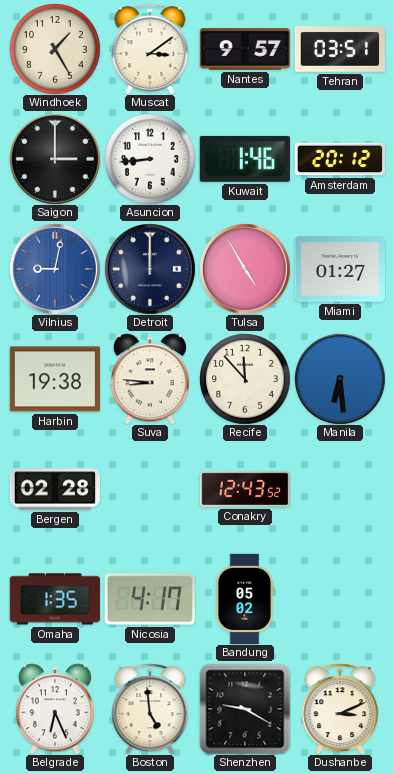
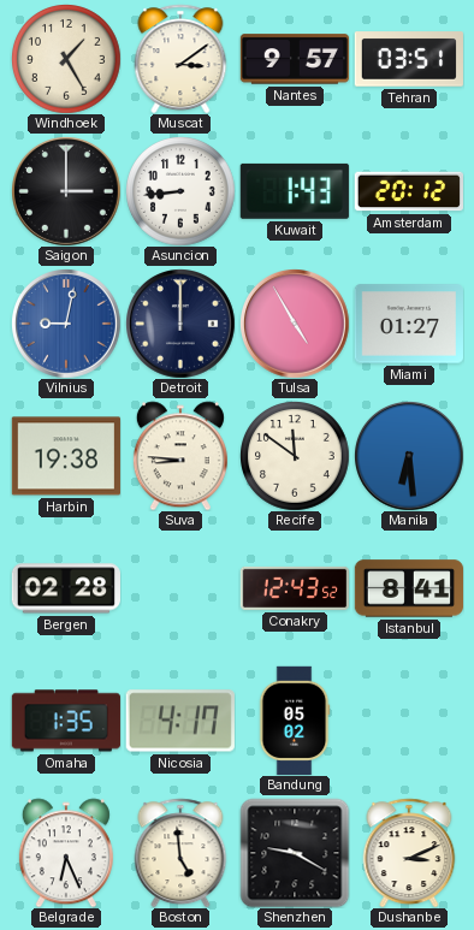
Kuwait: 1:46 -> 1:43 (295, 191)
Recife: 11:53 -> 11:51 (295, 456)
Istanbul: none -> 8:41 (408, 588)
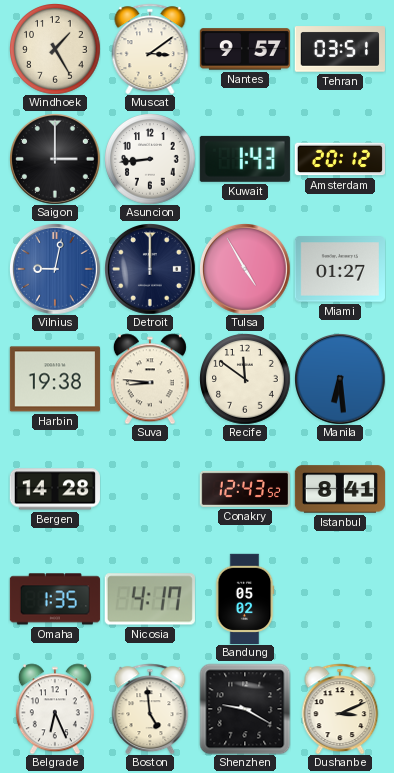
Bergen: 02:28 -> 14:28 (55, 489)
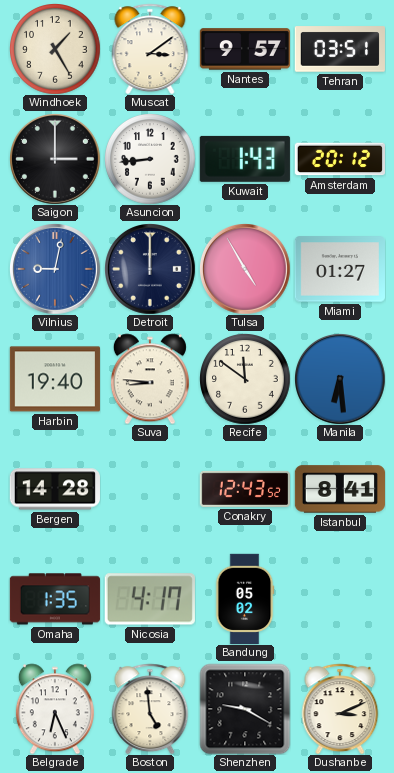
Harbin: 19:38 -> 19:40 (55, 379)
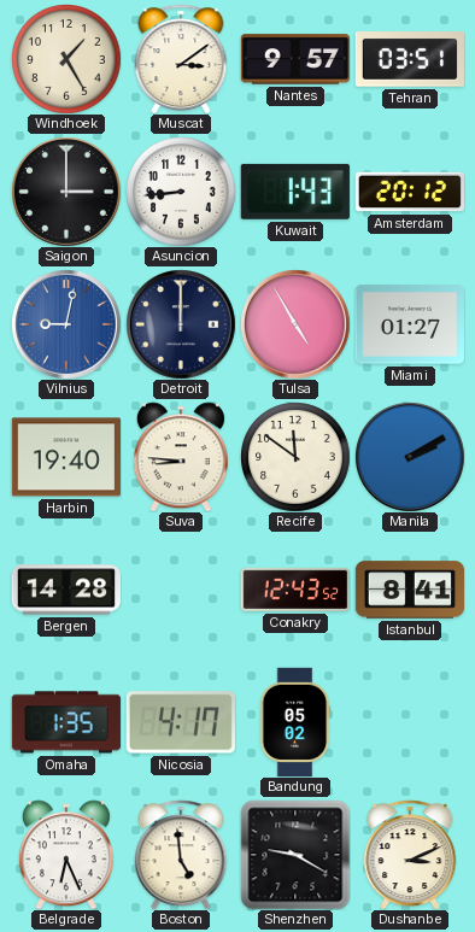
Manila: 6:29 -> 2:10 (410, 457)
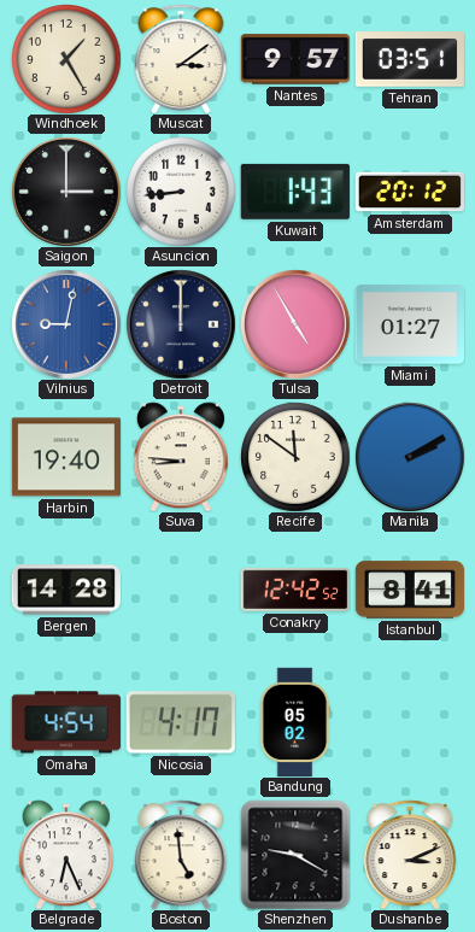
Conakry: 12:43 -> 12:42 (294, 590)
Omaha: 1:35 -> 4:54 (66, 722)
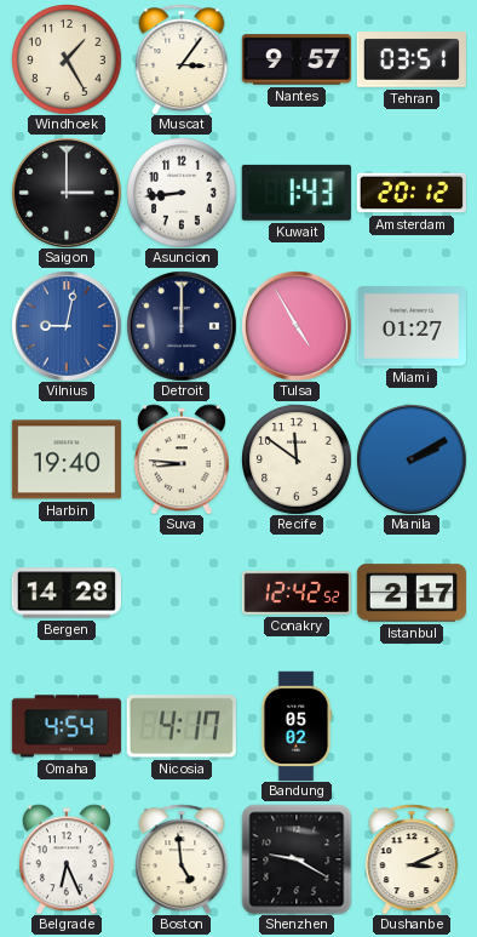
Muscat: 3:09 -> 3:06 (182, 59)
Istanbul: 8:41 -> 2:17 (410, 593)
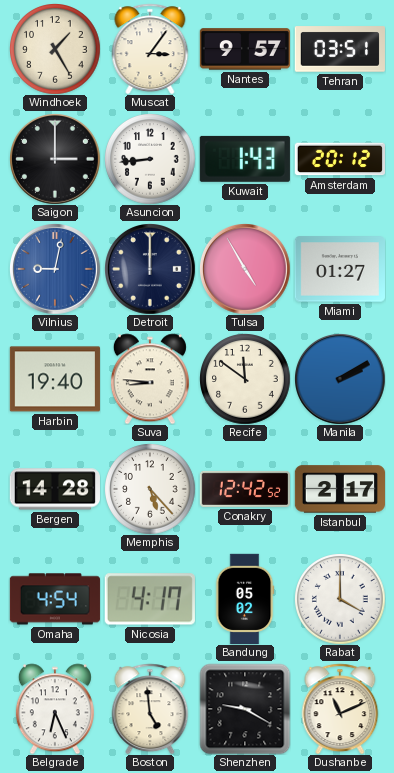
Memphis: none -> 5:23 (150, 489)
Rabat: none -> 4:00 (340, 599)
Dushanbe: 3:11 -> 11:11 (340, 709)
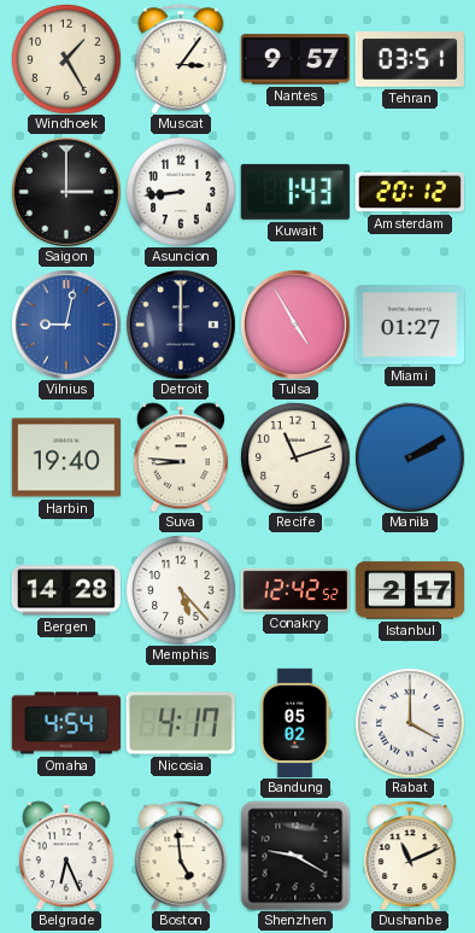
Recife: 11:51 -> 11:12 (295, 457)
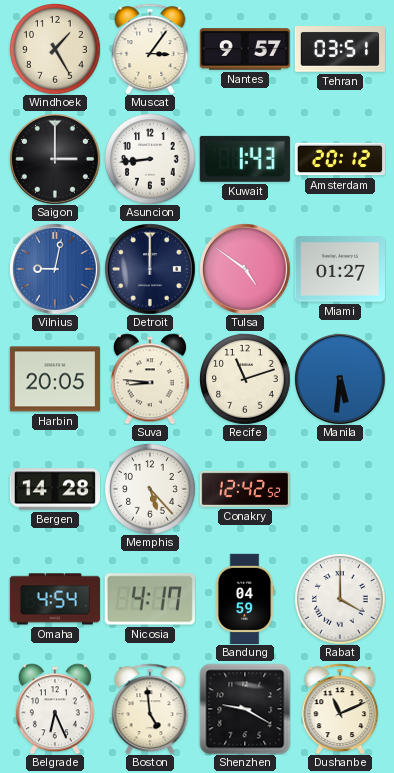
Tulsa: 4:55 -> 4:51 (245, 269)
Harbin: 19:40 -> 20:05 (55, 379)
Manila: 2:10 -> 5:31 (340, 379)
Istanbul: 2:17 -> none (409, 590)
Bandung: 05:02 -> 04:59 (245, 598)
